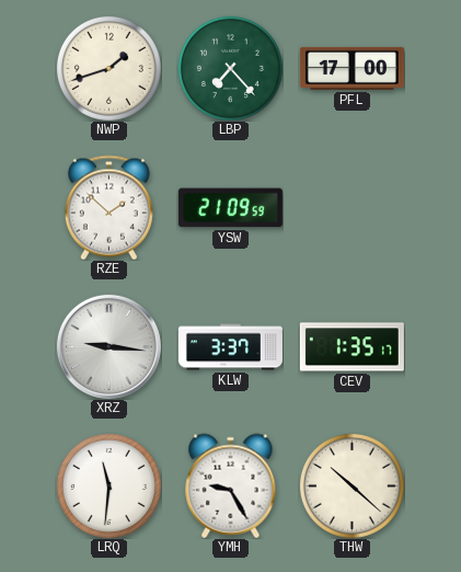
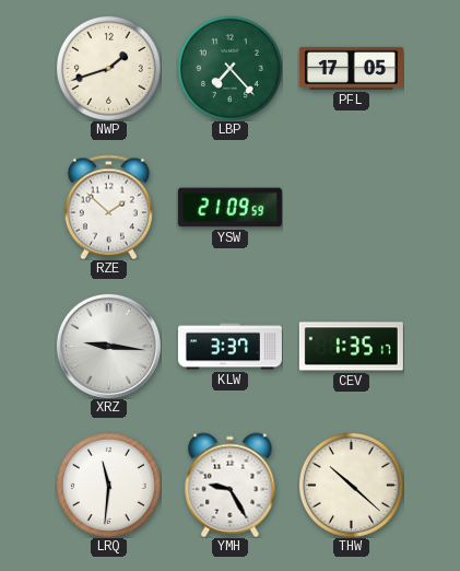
PFL: 17:00 -> 17:05 (351, 68)
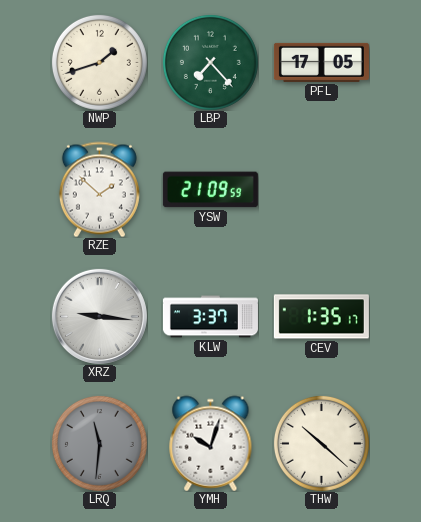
LRQ dial: white -> grey (99, 443)
YMH: 9:25 -> 10:03 (211, 443)
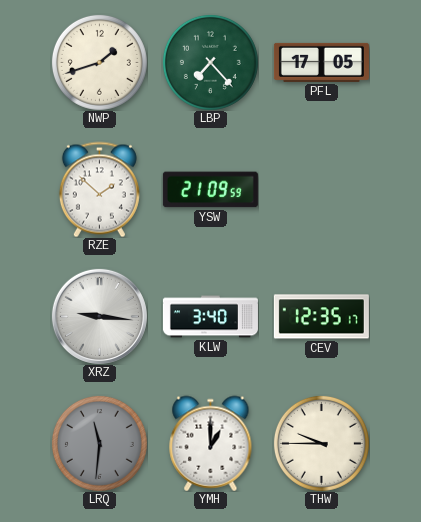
KLW: 3:37 -> 3:40 (210, 317)
CEV: 1:35 -> 12:35 (321, 317)
YMH: 10:03 -> 1:00 (211, 443)
THW: 10:22 -> 9:45 (321, 443)
